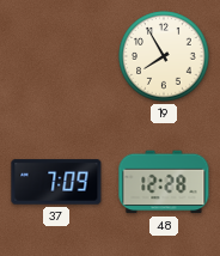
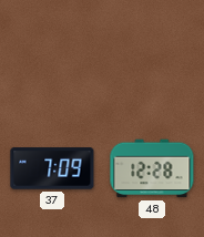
19: 7:55 -> none (164, 56)
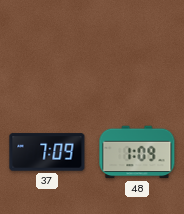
48: 12:28 -> 1:09 (137, 152)
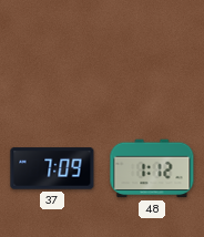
48: 1:09 -> 1:12 (152, 168)
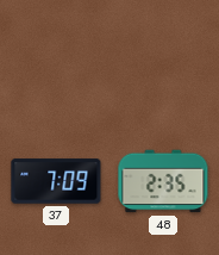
48: 1:12 -> 2:35 (163, 181)
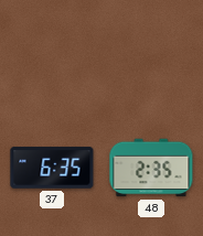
37: 7:09 -> 6:35 (52, 168)
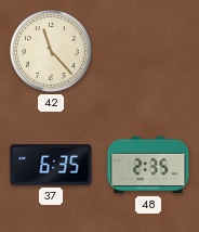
42: none -> 11:23 (51, 51)
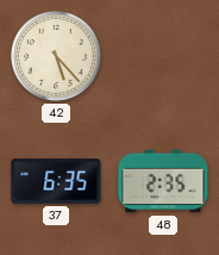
42: 11:23 -> 5:23 (56, 56)
